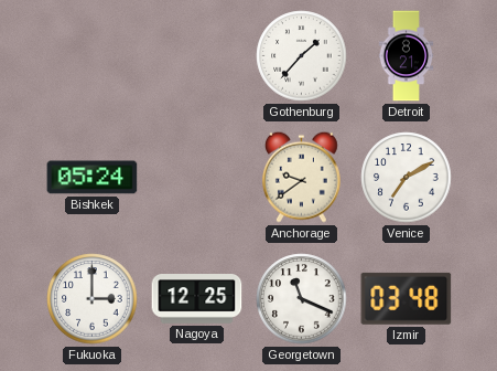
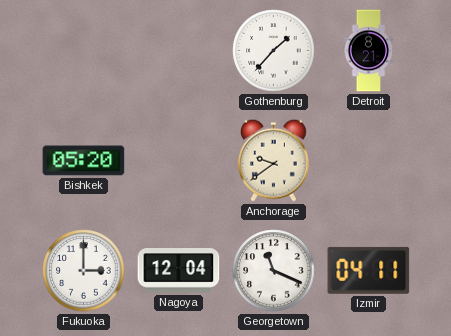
Bishkek: 05:24 -> 05:20 (84, 161)
Venice: 7:10 -> none (407, 178)
Nagoya: 12:25 -> 12:04 (179, 271)
Izmir: 03:48 -> 04:11 (369, 270)
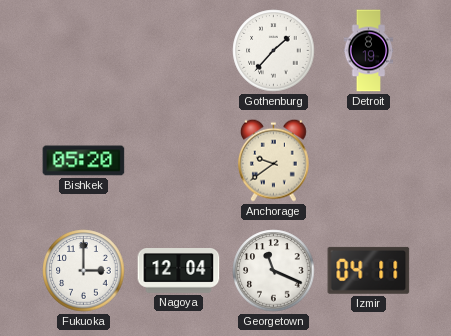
Detroit: 8:21 -> 8:19 (369, 51)
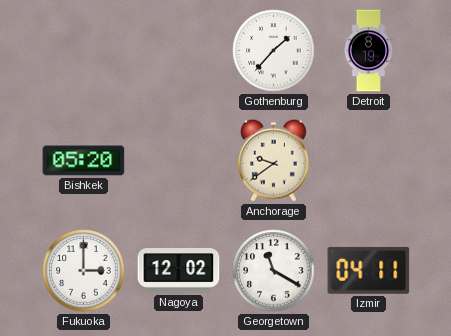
Nagoya: 12:04 -> 12:02 (179, 271)
Georgetown: 11:19 -> 11:20 (274, 271)
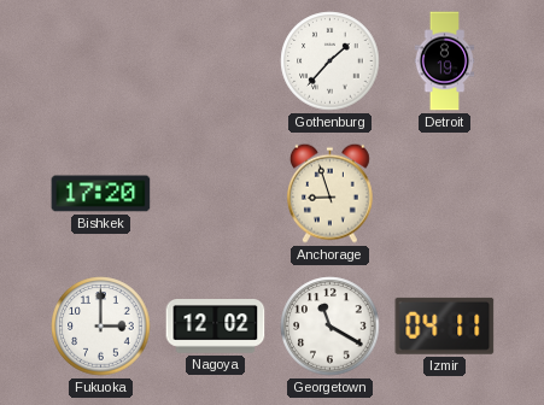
Bishkek: 05:20 -> 17:20 (101, 194)
Anchorage: 9:39 -> 8:57 (329, 193)
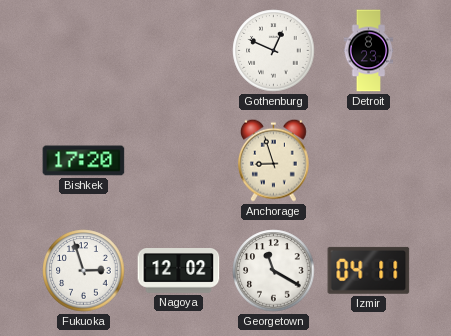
Gothenburg: 1:37 -> 12:49 (274, 51)
Detroit: 8:19 -> 8:23 (369, 51)
Fukuoka: 3:00 -> 2:57 (84, 271)
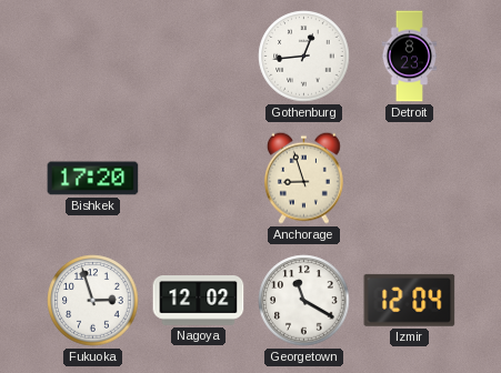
Gothenburg: 12:49 -> 12:44 (304, 57)
Izmir: 04:11 -> 12:04 (410, 300)
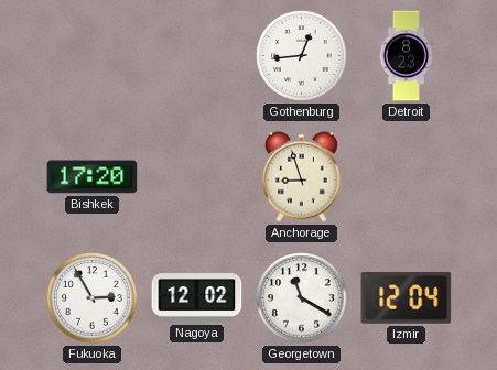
Fukuoka: 2:57 -> 2:55 (93, 298)
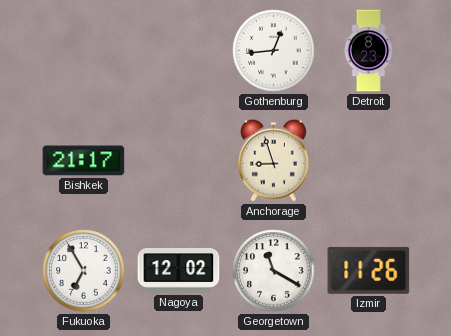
Bishkek: 17:20 -> 21:17 (84, 161)
Fukuoka: 2:55 -> 6:55 (84, 271)
Izmir: 12:04 -> 11:26 (369, 270)
